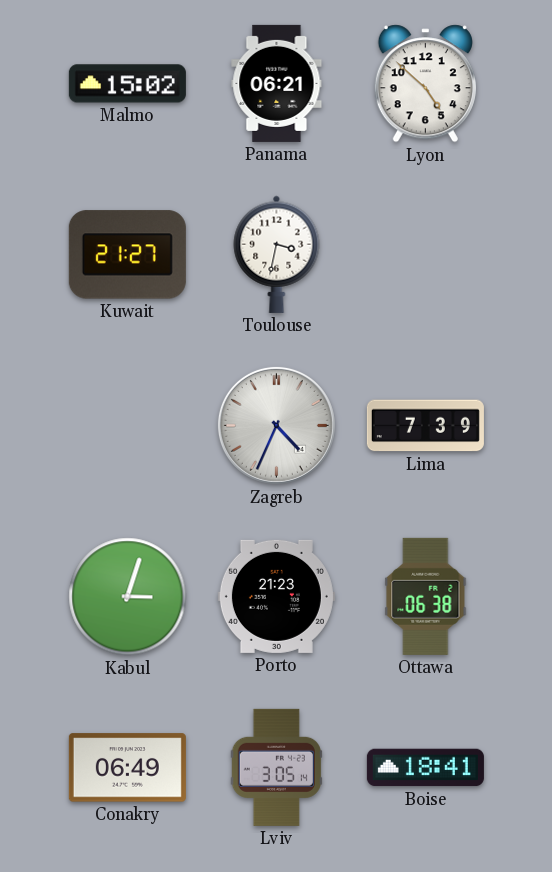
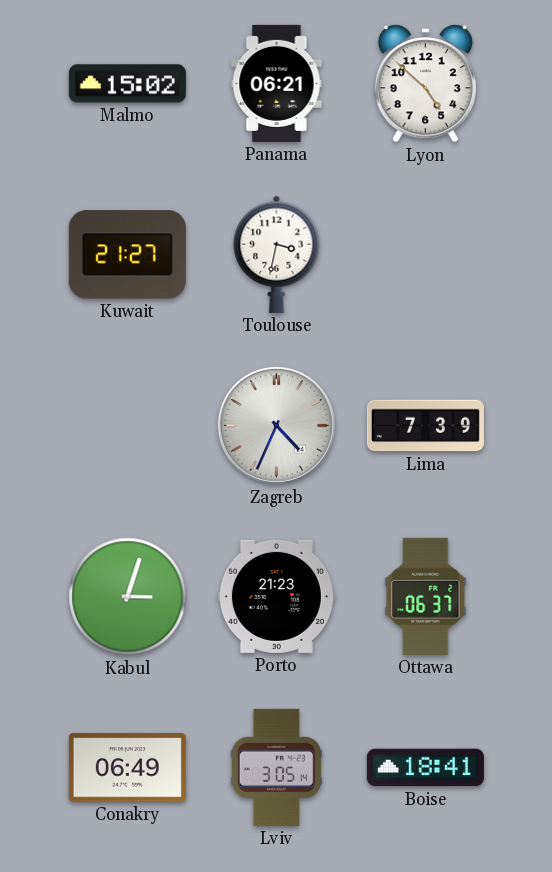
Ottawa: 06:38 -> 06:37 (426, 596)
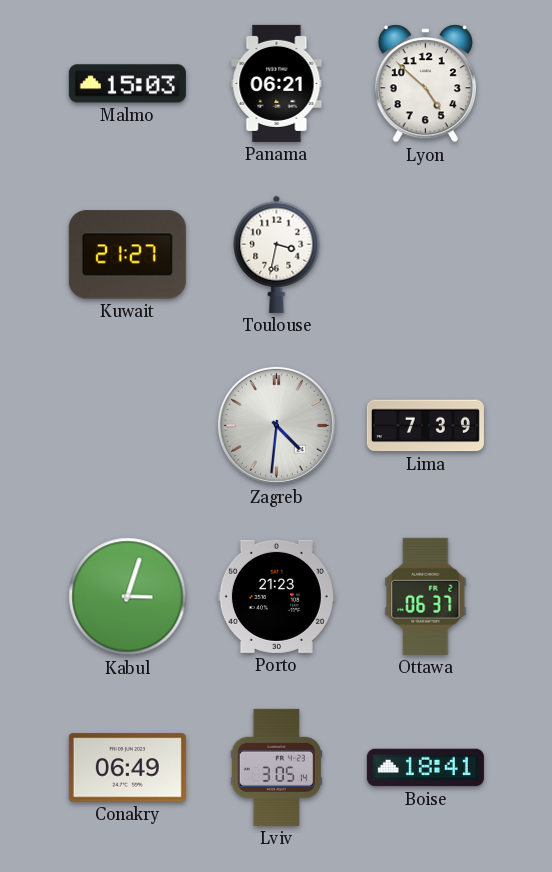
Malmo: 15:02 -> 15:03 (127, 84)
Zagreb: 4:34 -> 4:31 (276, 425)
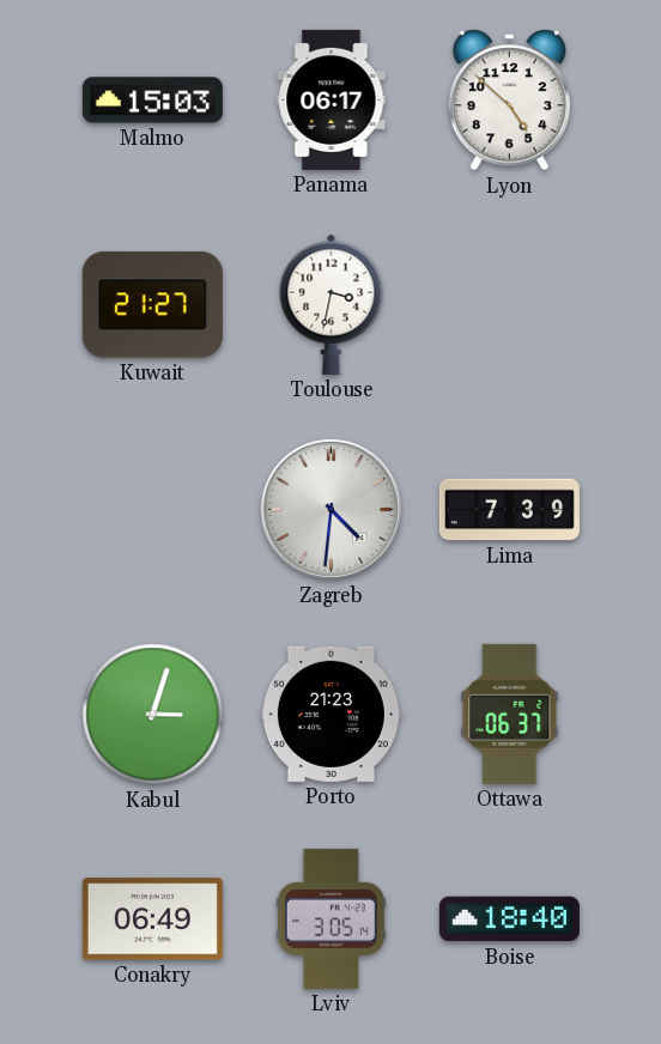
Panama: 06:21 -> 06:17 (332, 99)
Boise: 18:41 -> 18:40 (509, 919)
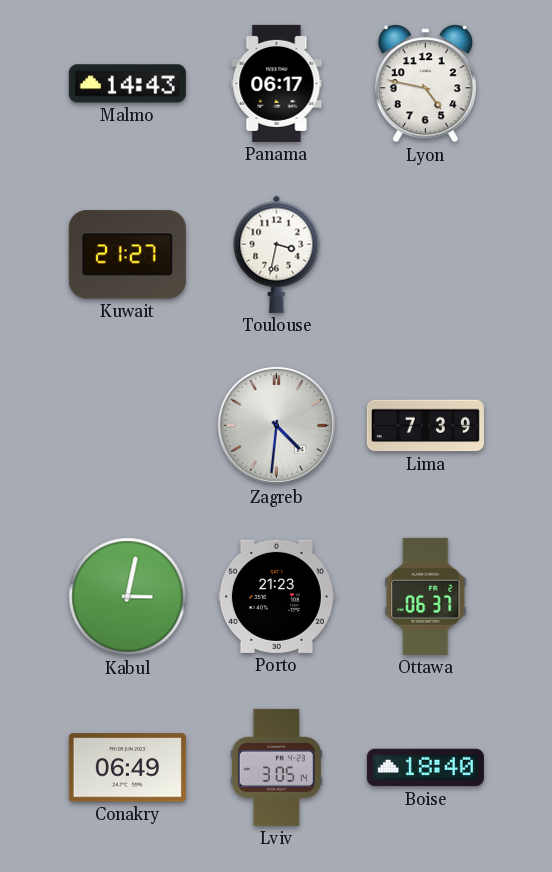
Malmo: 15:03 -> 14:43 (127, 84)
Lyon: 4:52 -> 4:47 (425, 84)
Kabul: 3:03 -> 3:02 (128, 597)
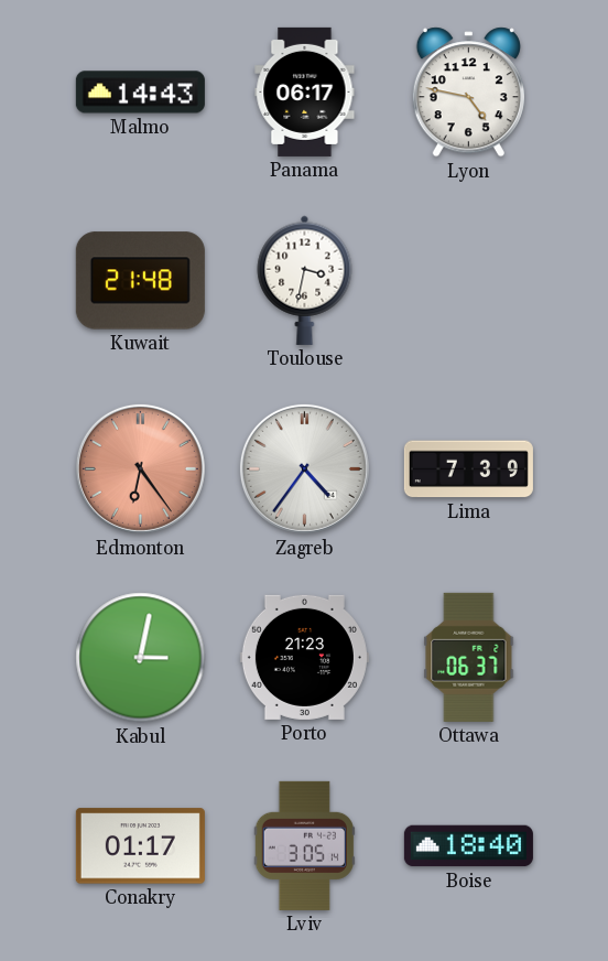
Kuwait: 21:27 -> 21:48 (140, 281)
Edmonton: none -> 6:24 (140, 468)
Zagreb: 4:31 -> 4:36 (304, 468)
Conakry: 06:49 -> 01:17 (140, 846)
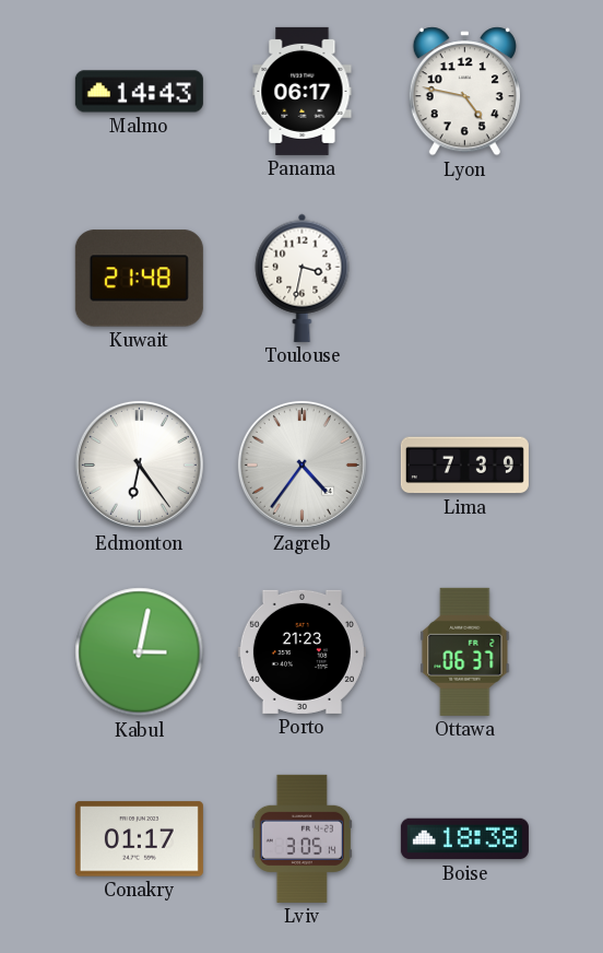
Edmonton dial: salmon -> white (139, 464)
Boise: 18:40 -> 18:38 (464, 839)
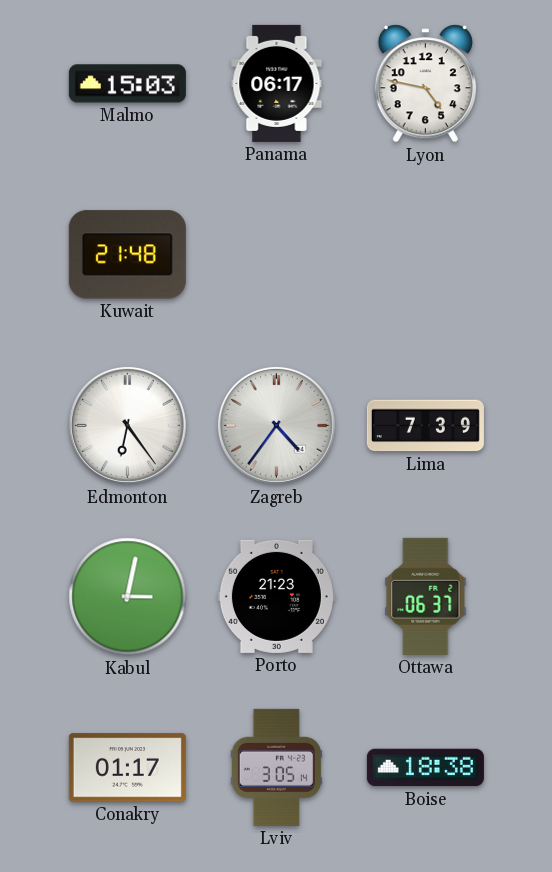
Malmo: 14:43 -> 15:03 (127, 84)
Toulouse: 3:32 -> none (303, 278)
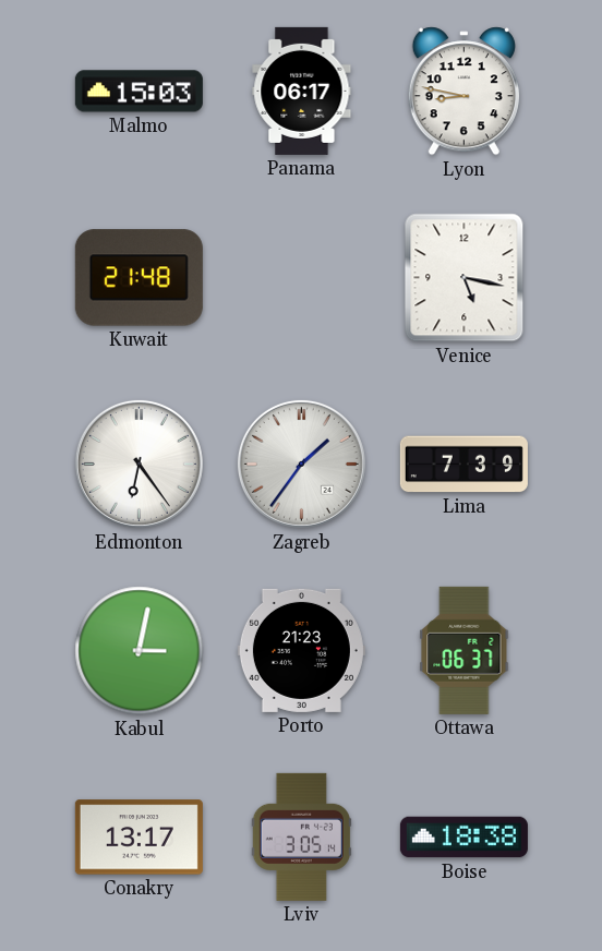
Lyon: 4:47 -> 8:47 (463, 92)
Venice: none -> 5:17 (465, 278)
Zagreb: 4:36 -> 1:36 (301, 464)
Conakry: 01:17 -> 13:17 (139, 838)
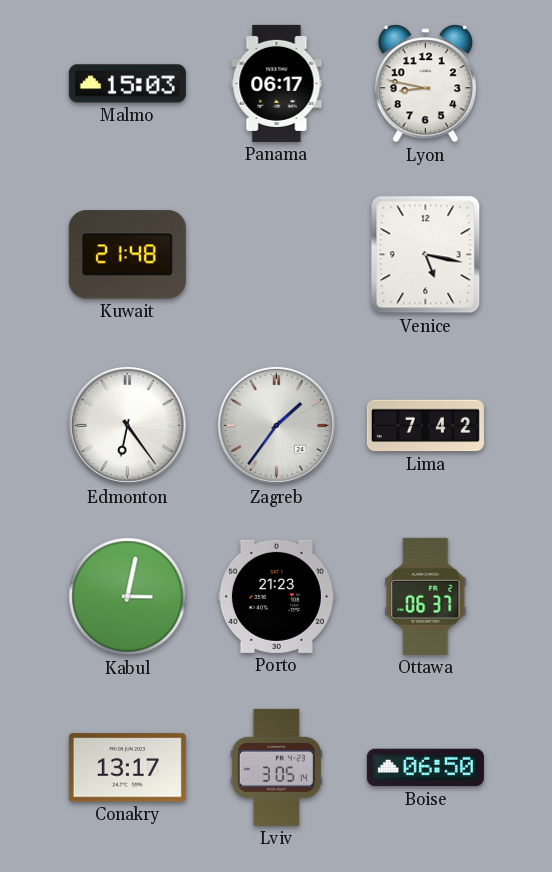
Lima: 7:39 -> 7:42 (425, 426)
Boise: 18:38 -> 06:50 (425, 768)
